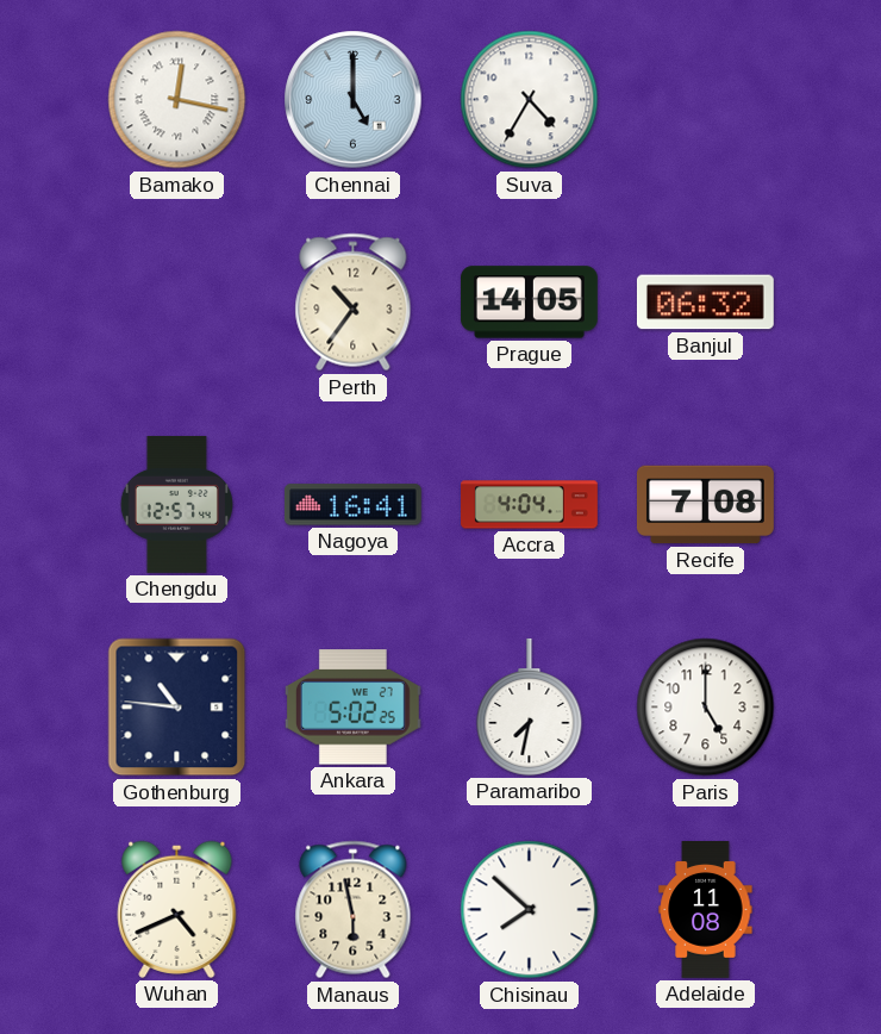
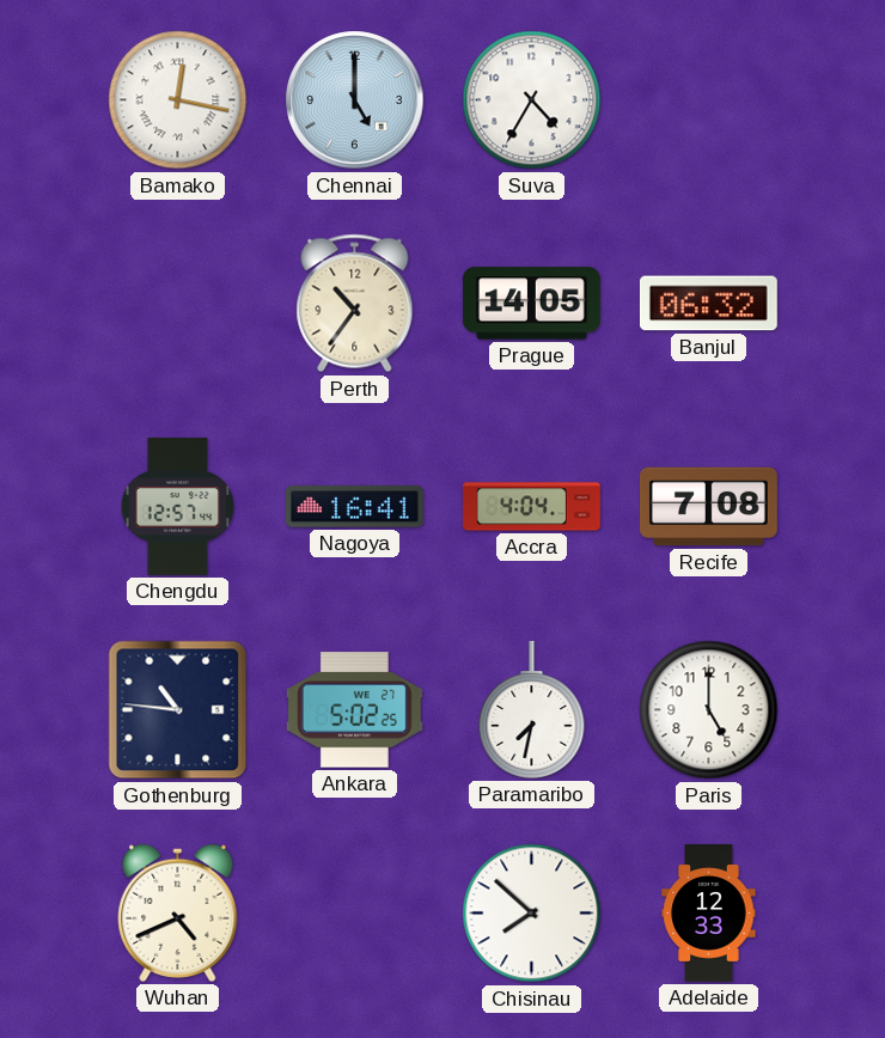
Manaus: 5:58 -> none (354, 910)
Adelaide: 11:08 -> 12:33 (709, 914)
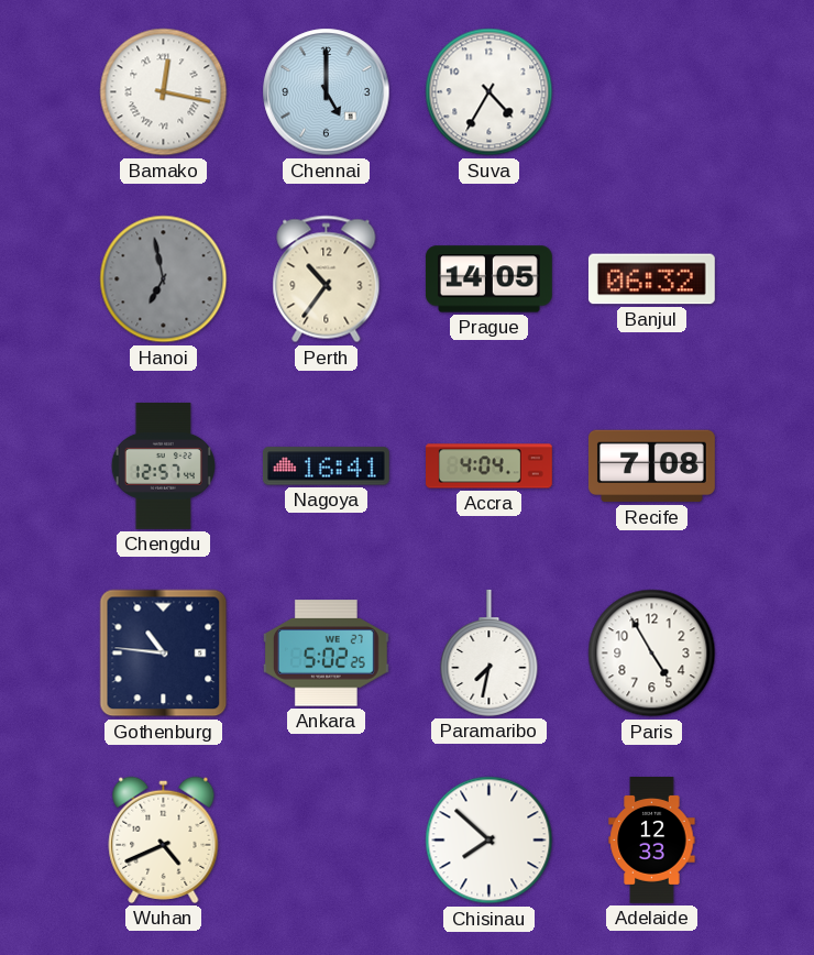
Hanoi: none -> 6:58 (164, 279)
Paris: 5:00 -> 4:55 (652, 654)
